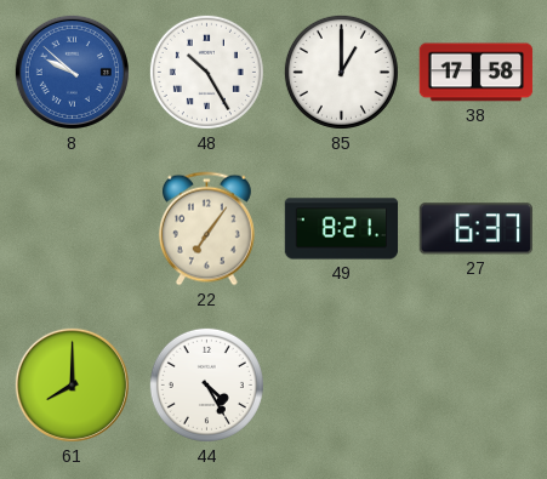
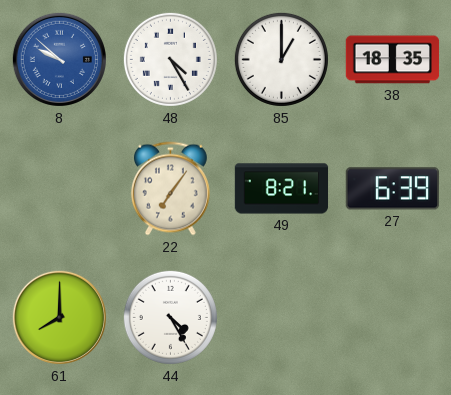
48: 10:25 -> 4:25 (170, 59)
38: 17:58 -> 18:35 (393, 60)
27: 6:37 -> 6:39 (392, 189)
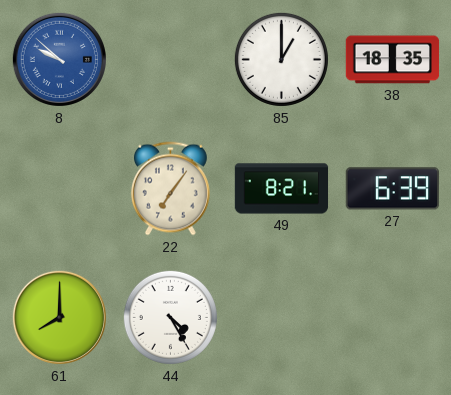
48: 4:25 -> none (170, 59)
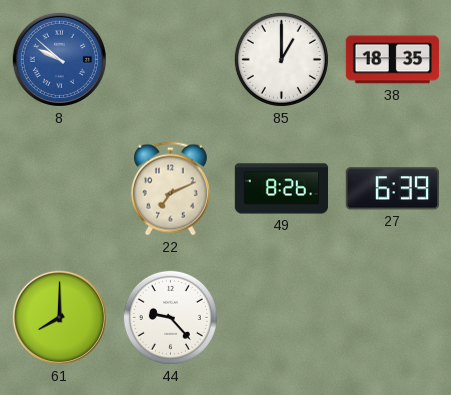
22: 7:06 -> 7:11 (170, 189)
49: 8:21 -> 8:26 (282, 189)
44: 4:25 -> 9:23 (170, 317)
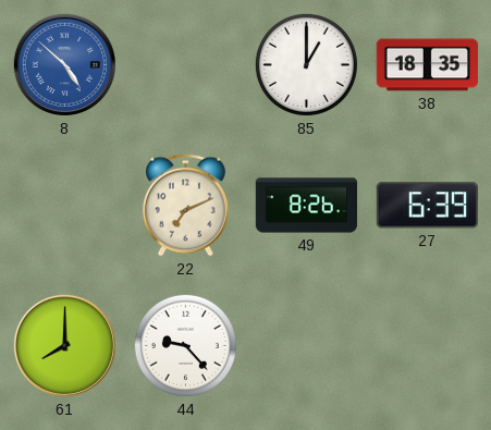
8: 9:52 -> 4:52 (64, 64)
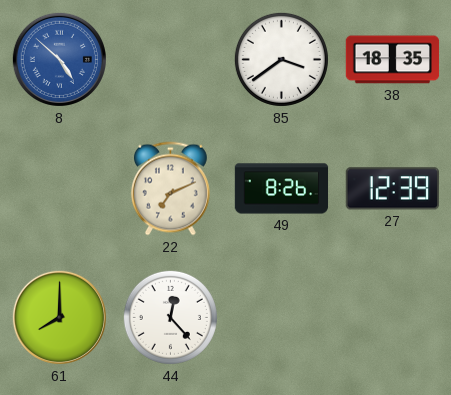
85: 1:00 -> 3:39 (281, 59)
27: 6:39 -> 12:39 (392, 189)
44: 9:23 -> 12:23 (170, 317)
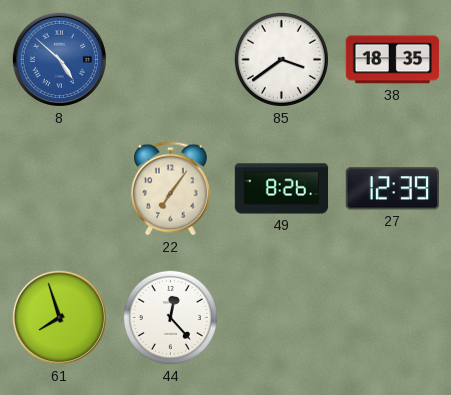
22: 7:11 -> 7:06 (170, 189)
61: 8:00 -> 7:57 (59, 317)
